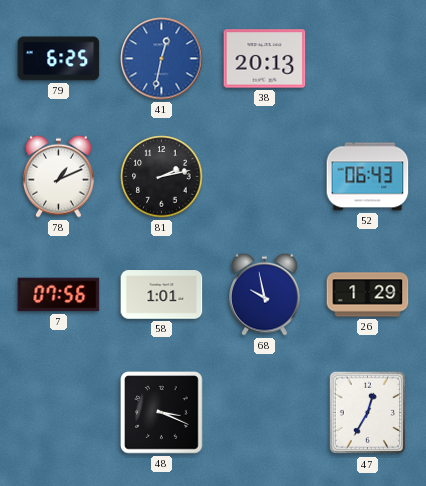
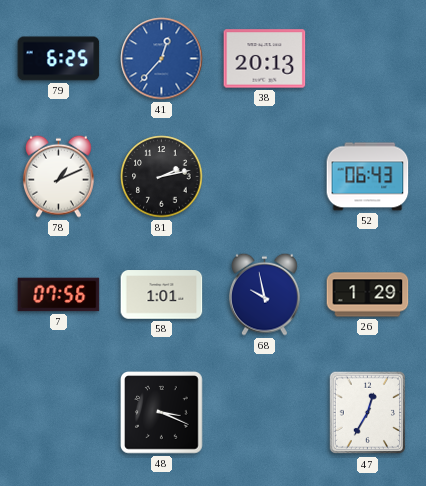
41: 12:32 -> 12:37 (162, 59)
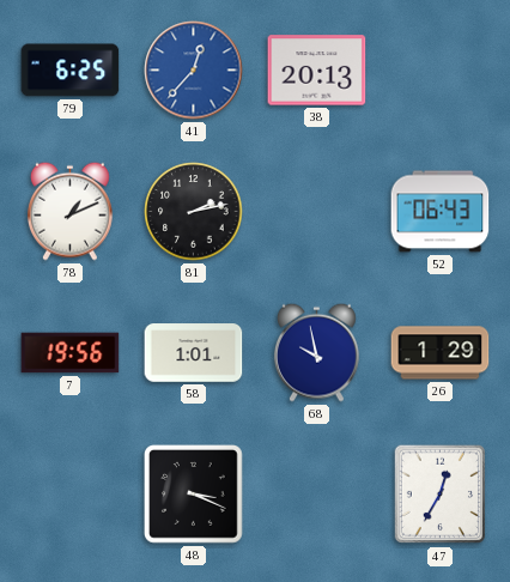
7: 07:56 -> 19:56 (71, 353)
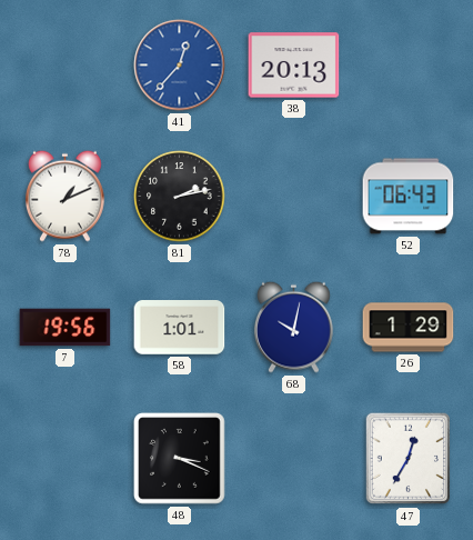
79: 6:25 -> none (71, 71)
68: 9:58 -> 10:02 (294, 327)
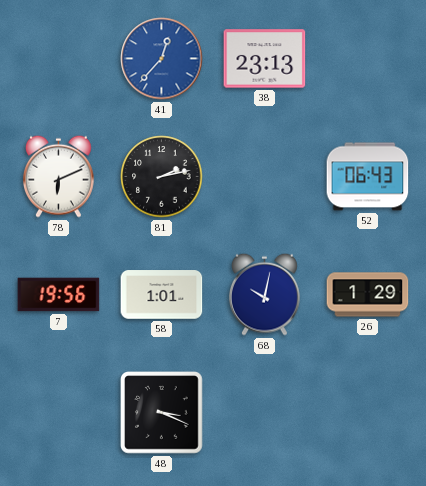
38: 20:13 -> 23:13 (265, 59)
78: 1:11 -> 6:11 (59, 176)
47: 12:35 -> none (409, 459)
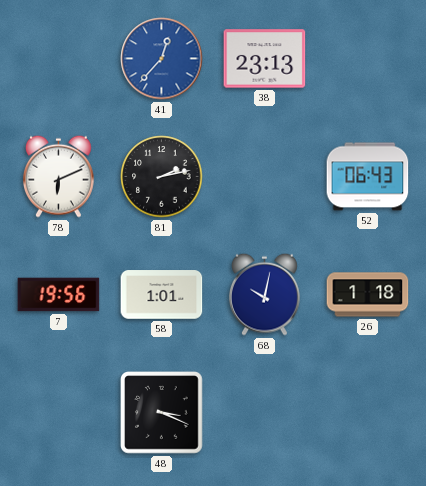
26: 1:29 -> 1:18 (368, 295)
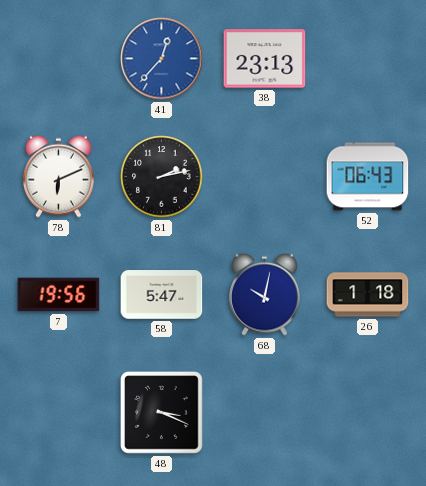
58: 1:01 -> 5:47 (162, 295)
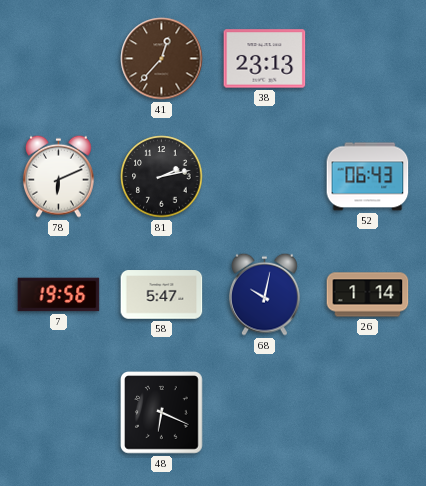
41 dial: blue -> brown (162, 59)
26: 1:18 -> 1:14 (368, 295)
48: 3:19 -> 6:19 (162, 413)
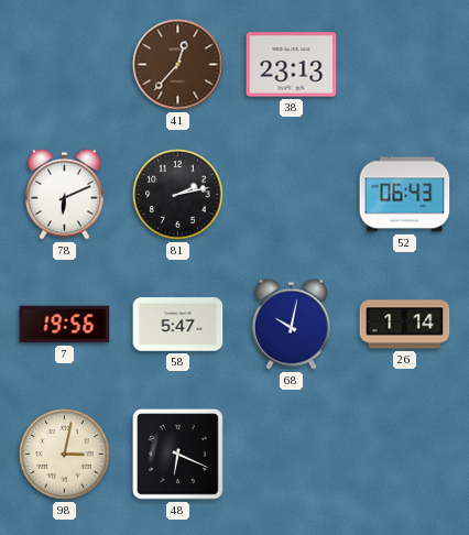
98: none -> 3:02 (65, 455)
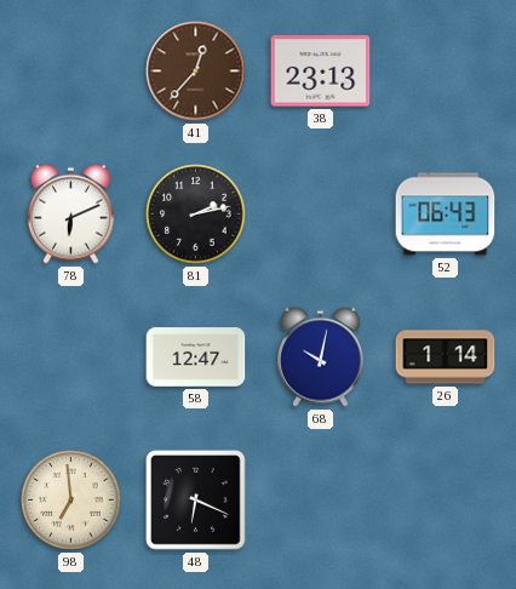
7: 19:56 -> none (65, 325)
58: 5:47 -> 12:47 (196, 358)
98: 3:02 -> 6:59 (71, 501)
